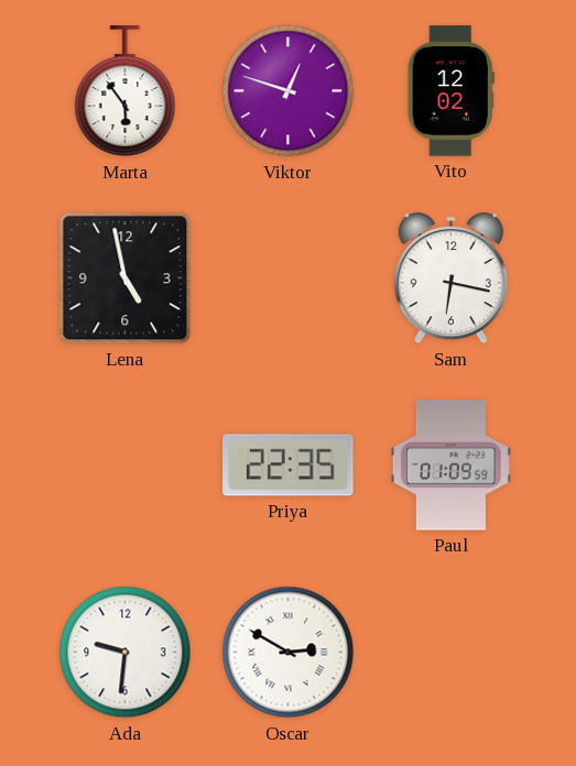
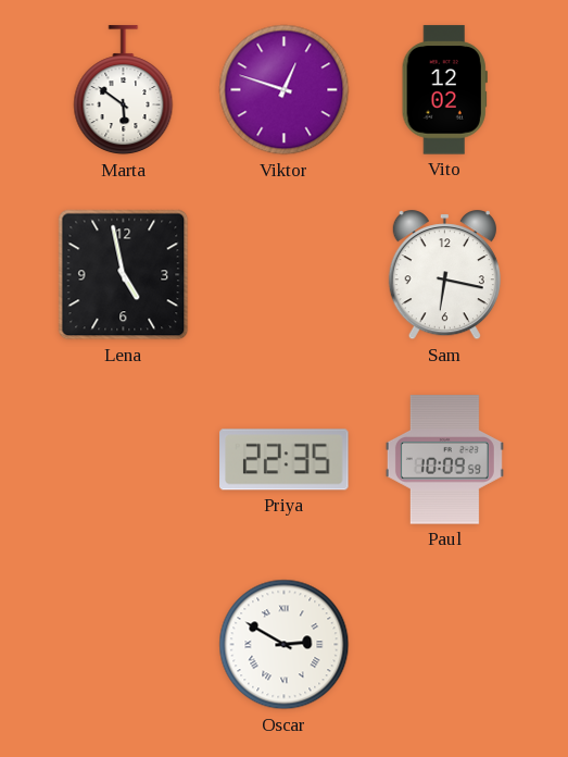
Marta: 5:54 -> 5:51 (124, 90)
Paul: 01:09 -> 10:09 (444, 460)
Ada: 9:31 -> none (126, 653)
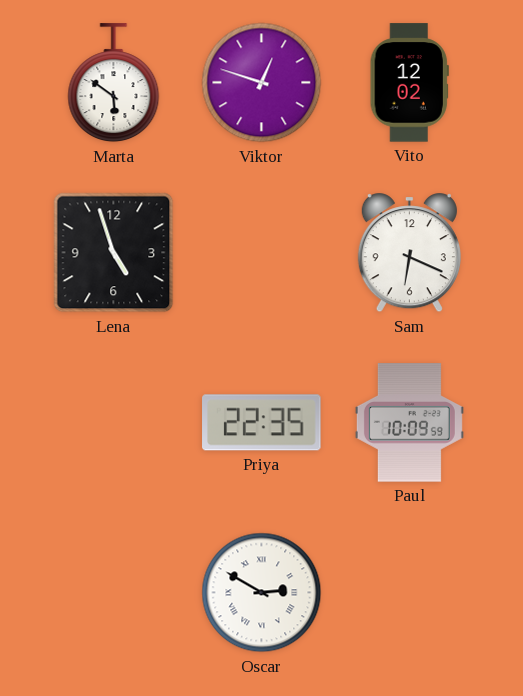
Lena: 4:58 -> 4:57 (114, 253)
Sam: 6:17 -> 6:19 (409, 253)
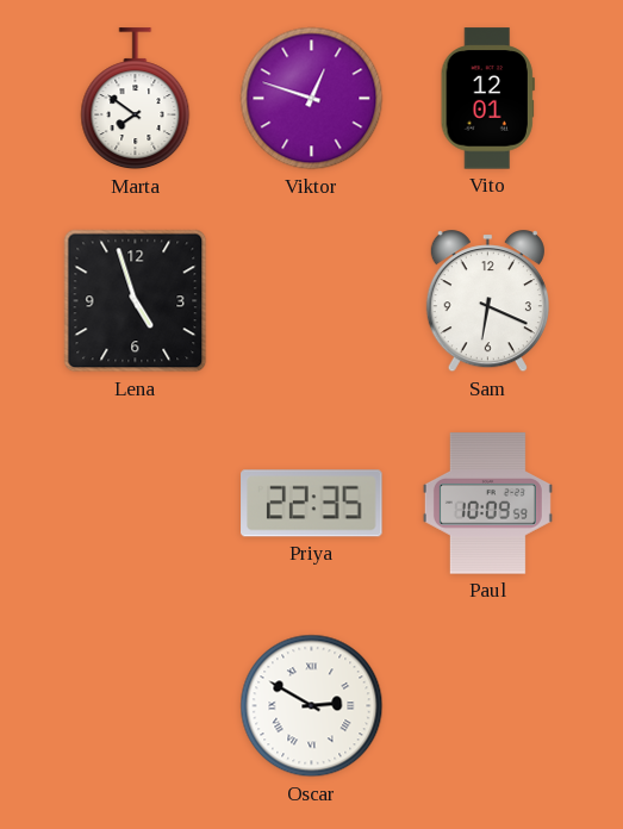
Marta: 5:51 -> 7:51 (136, 99)
Vito: 12:02 -> 12:01 (487, 99)
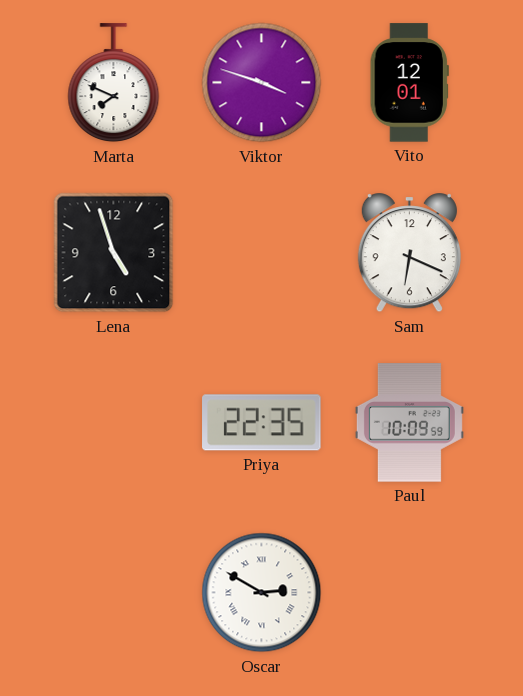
Marta: 7:51 -> 7:49 (114, 83)
Viktor: 12:48 -> 3:48 (262, 83)
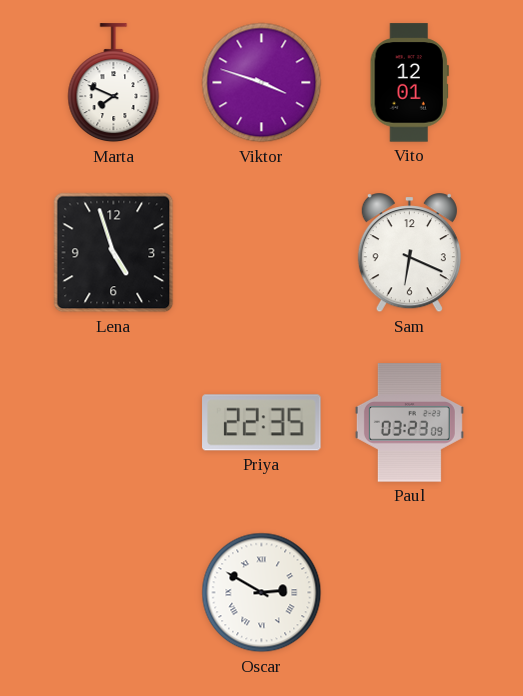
Paul: 10:09 -> 03:23 (409, 423)
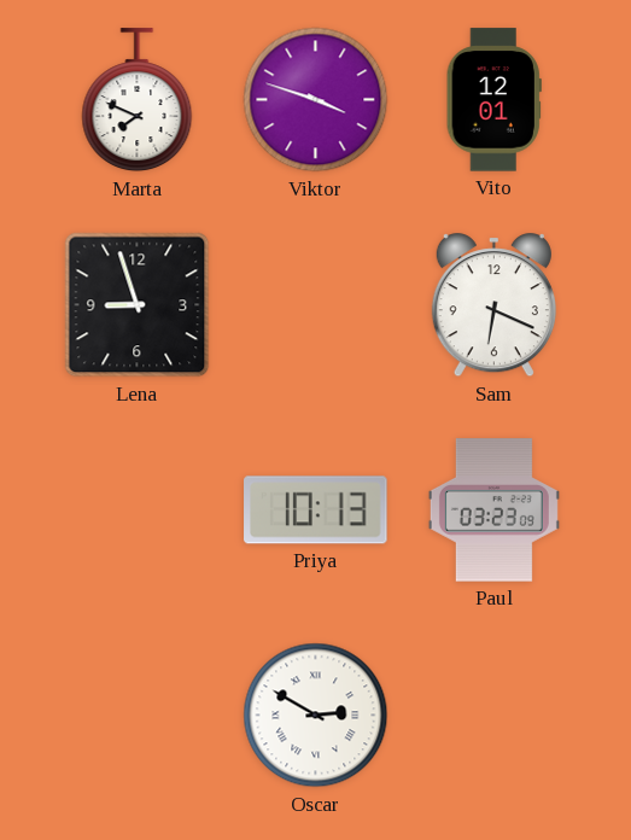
Lena: 4:57 -> 8:57 (138, 305)
Priya: 22:35 -> 10:13 (316, 511)
